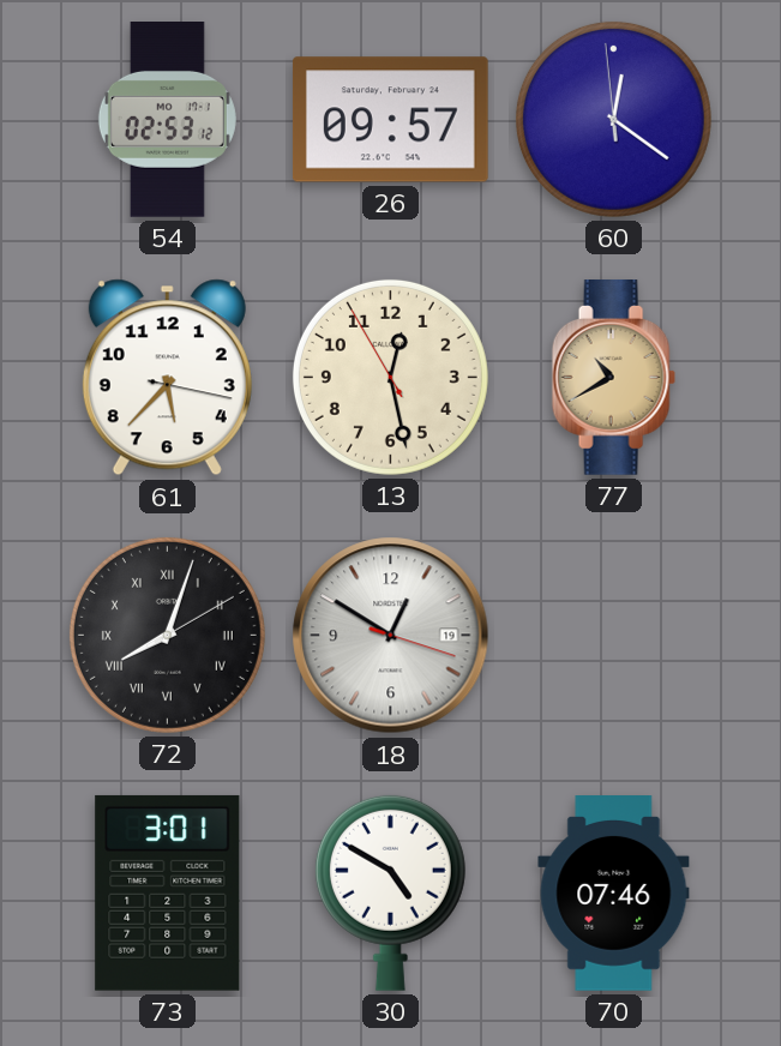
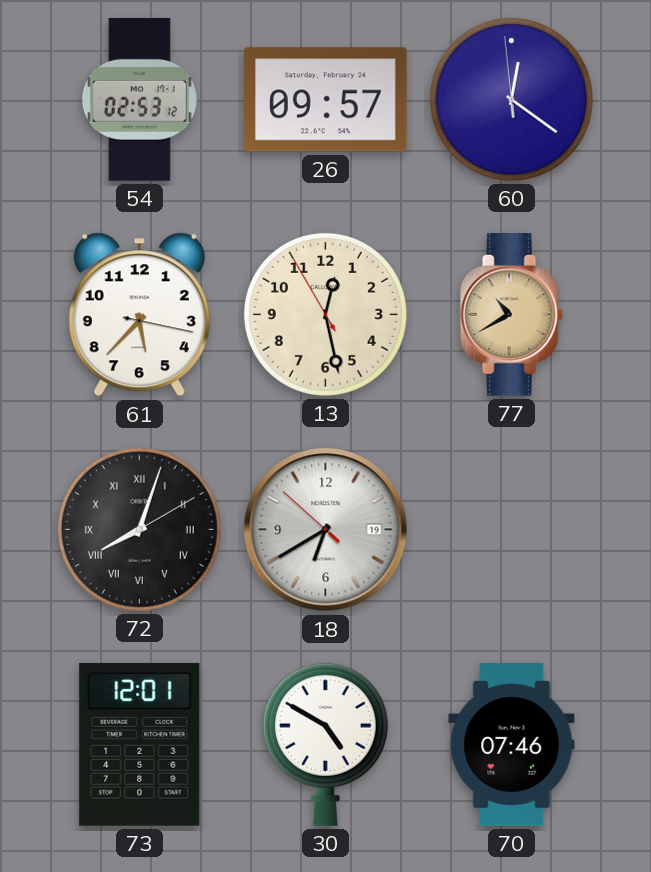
18: 12:50 -> 6:39 (326, 530)
73: 3:01 -> 12:01 (140, 744)
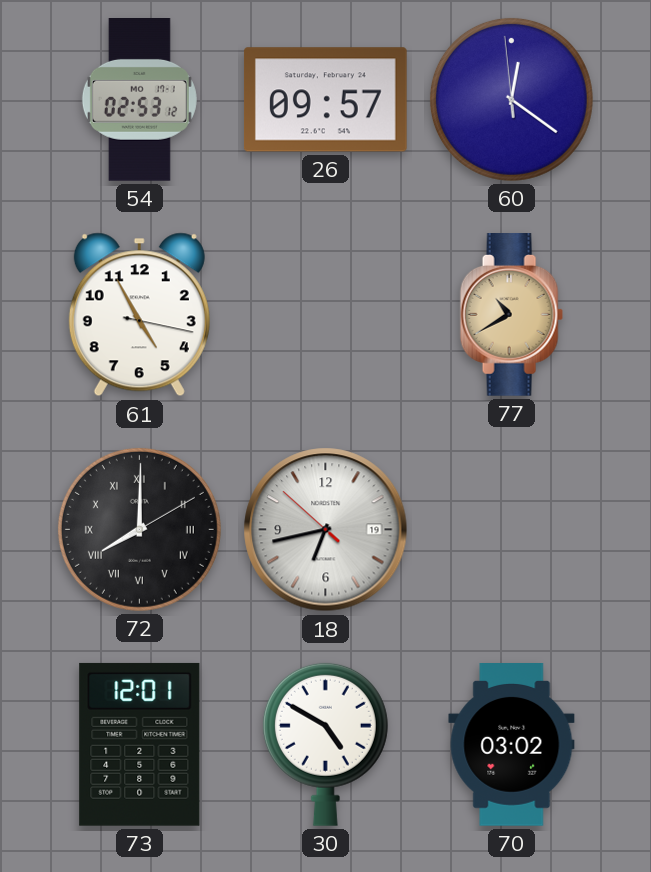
61: 5:37 -> 4:55 (139, 315)
13: 12:27 -> none (325, 314)
72: 8:03 -> 8:00 (139, 529)
18: 6:39 -> 6:42 (326, 530)
70: 07:46 -> 03:02 (512, 745)
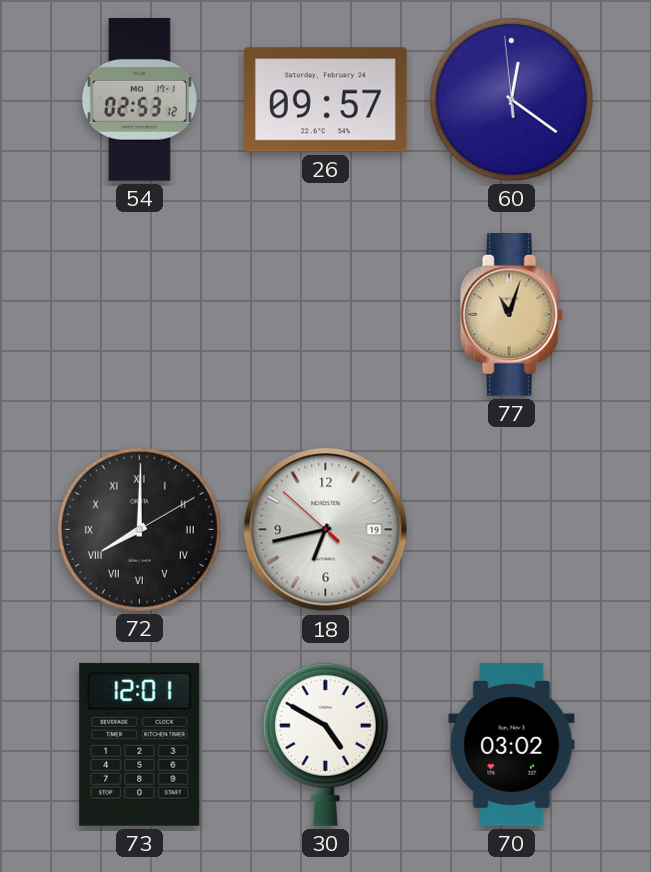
61: 4:55 -> none (139, 315)
77: 10:40 -> 11:03 (511, 315)
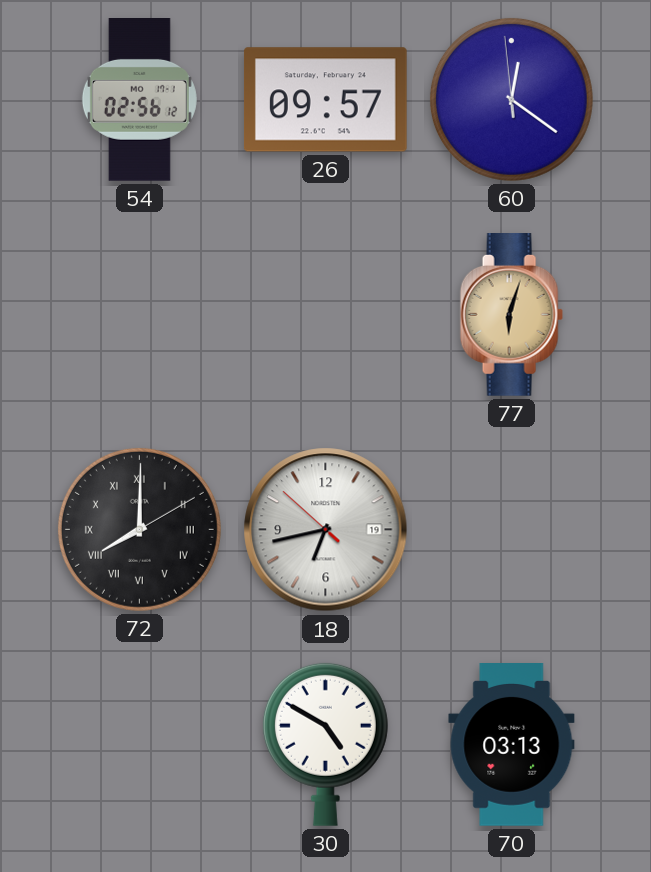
54: 02:53 -> 02:56 (139, 100)
77: 11:03 -> 6:03 (511, 315)
73: 12:01 -> none (140, 744)
70: 03:02 -> 03:13 (512, 745)
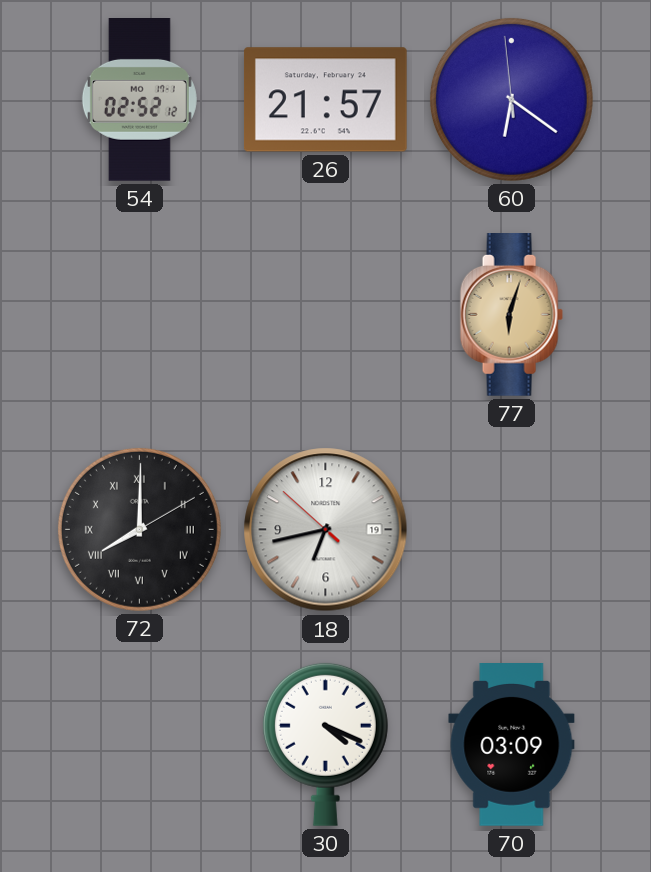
54: 02:56 -> 02:52 (139, 100)
26: 09:57 -> 21:57 (325, 100)
60: 12:20 -> 6:20 (511, 99)
30: 4:50 -> 4:19 (325, 744)
70: 03:13 -> 03:09 (512, 745)
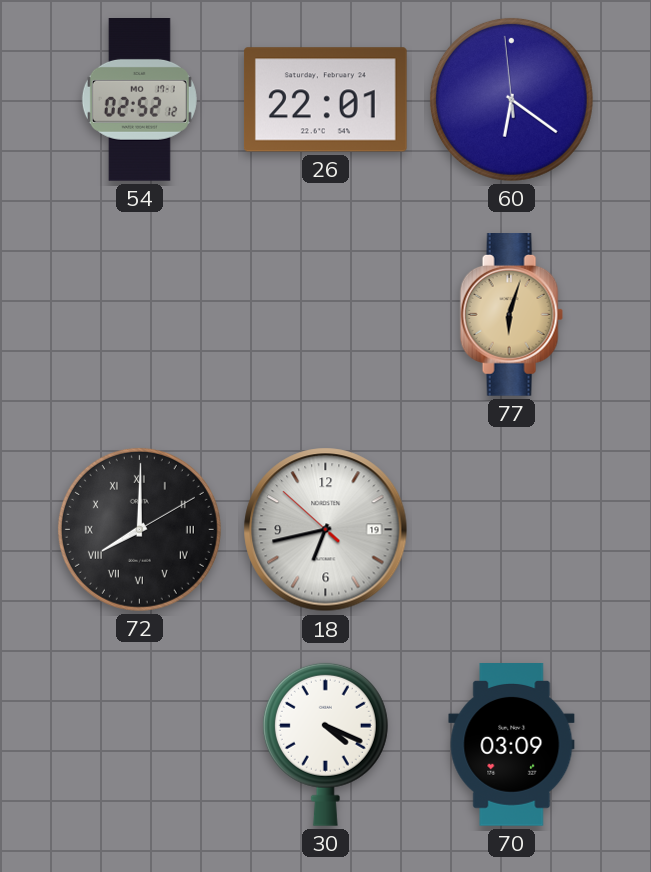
26: 21:57 -> 22:01 (325, 100)
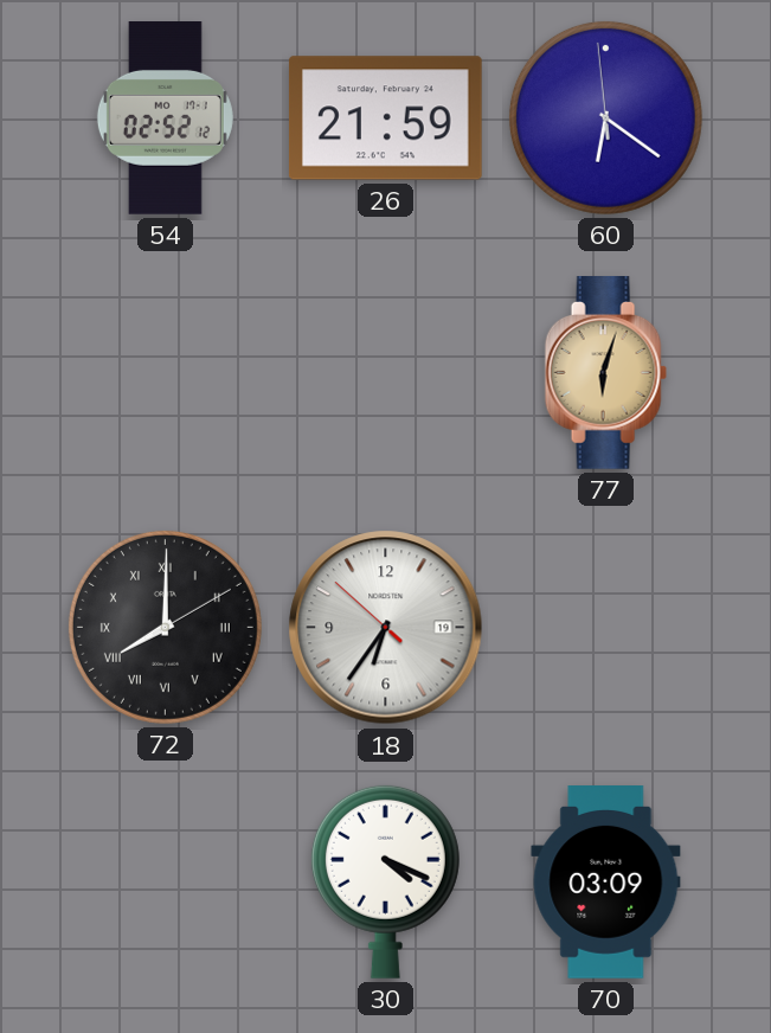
26: 22:01 -> 21:59 (385, 118)
18: 6:42 -> 6:35 (386, 628)
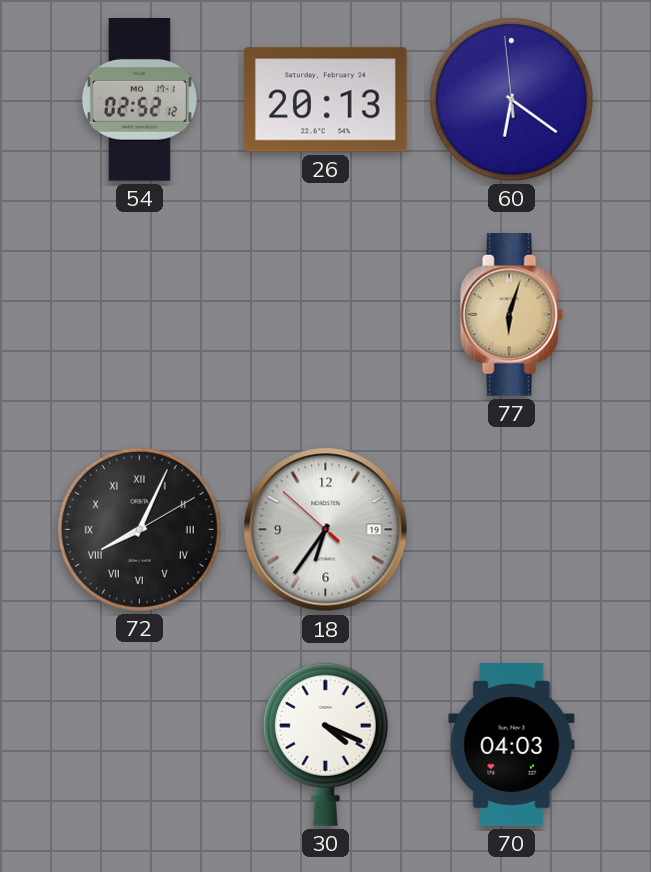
26: 21:59 -> 20:13 (325, 100)
72: 8:00 -> 8:04 (139, 529)
70: 03:09 -> 04:03 (512, 745)
